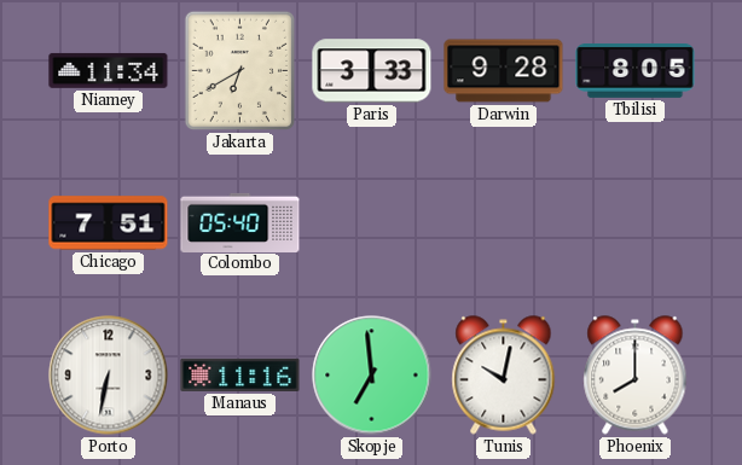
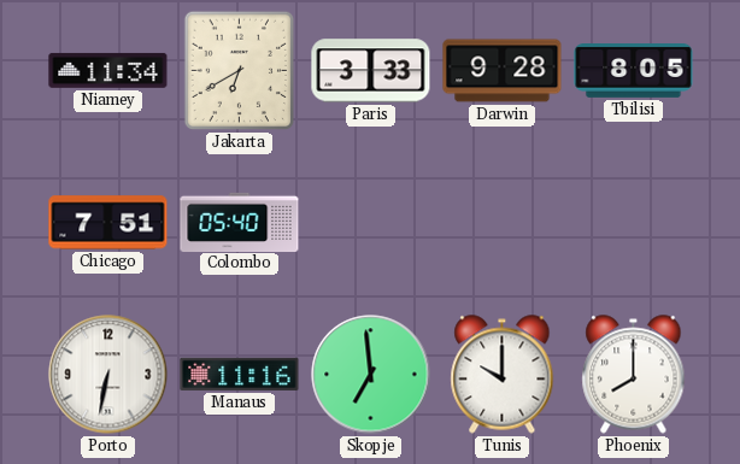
Tunis: 10:02 -> 10:00 (503, 375)
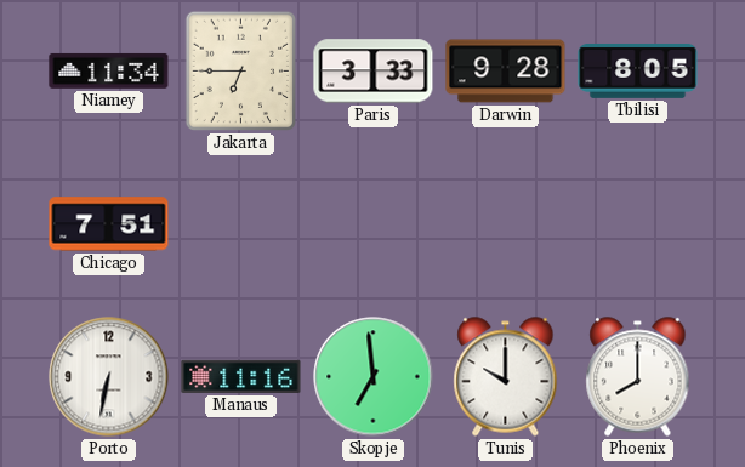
Jakarta: 6:40 -> 6:45 (240, 72)
Colombo: 05:40 -> none (240, 222)
